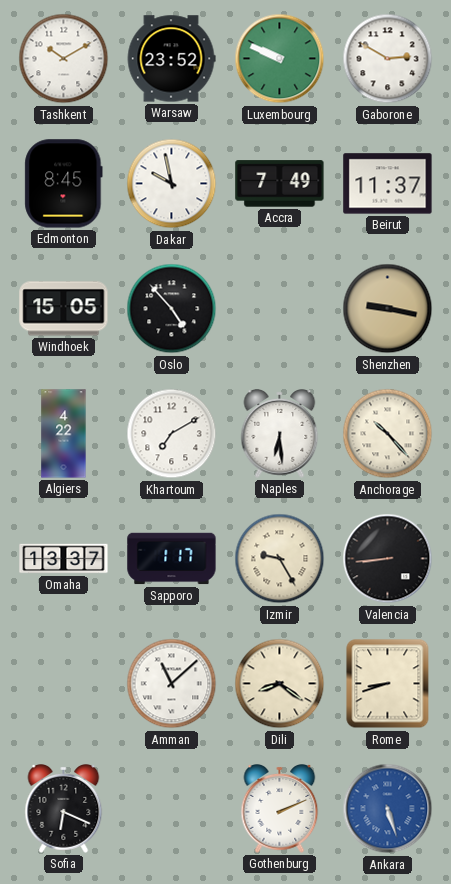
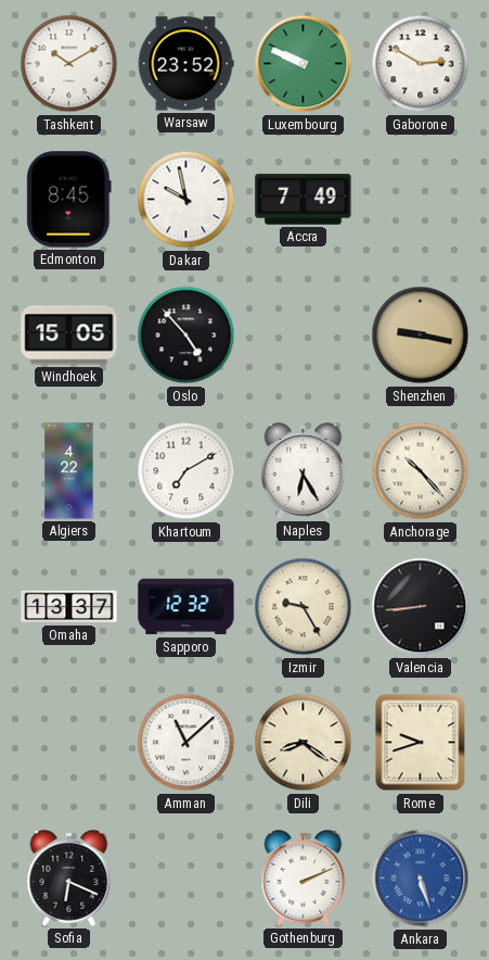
Beirut: 11:37 -> none (388, 184)
Naples: 6:29 -> 6:25 (304, 471)
Sapporo: 1:17 -> 12:32 (186, 607)
Rome: 8:42 -> 9:42 (421, 743)
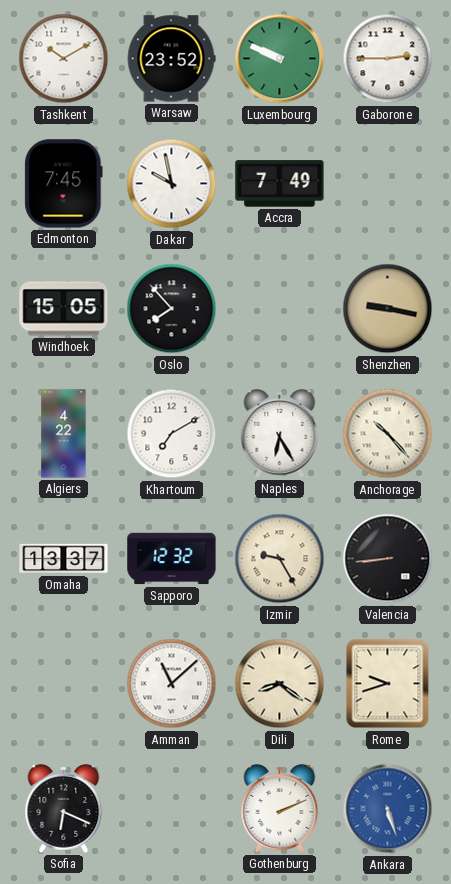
Gaborone: 2:50 -> 2:45 (388, 59)
Edmonton: 8:45 -> 7:45 (64, 184)
Oslo: 4:53 -> 7:53 (172, 309)
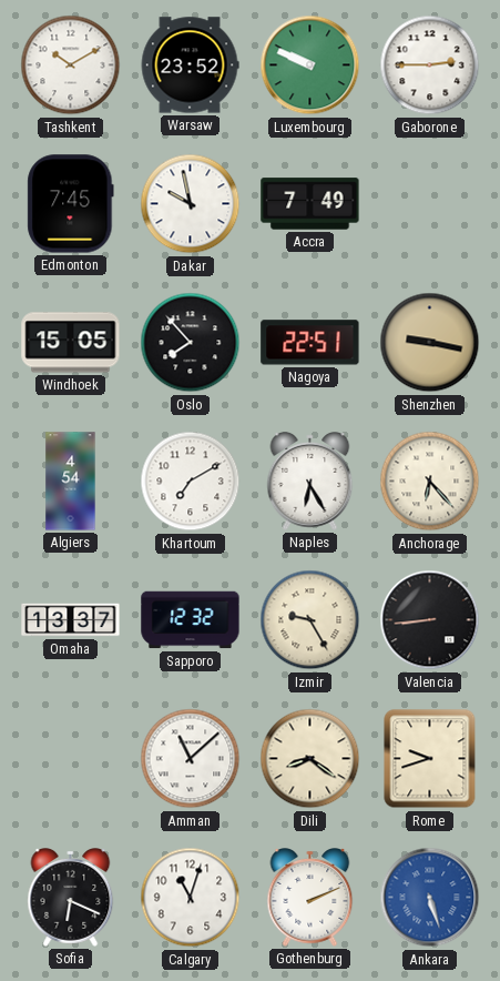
Nagoya: none -> 22:51 (310, 343)
Algiers: 4:22 -> 4:54 (71, 482)
Anchorage: 10:23 -> 6:23 (430, 482)
Calgary: none -> 11:03 (191, 898)
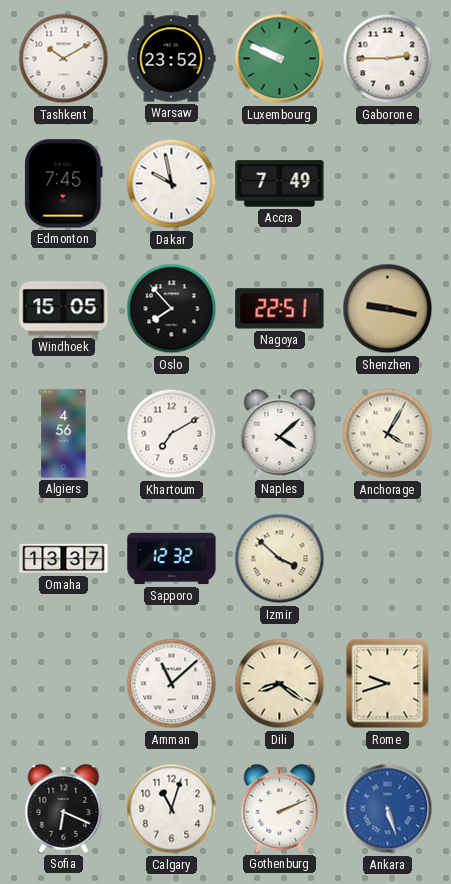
Algiers: 4:54 -> 4:56 (64, 434)
Naples: 6:25 -> 4:08 (280, 434)
Anchorage: 6:23 -> 4:05 (388, 434)
Izmir: 9:25 -> 3:52 (280, 559)
Valencia: 8:44 -> none (430, 620)
